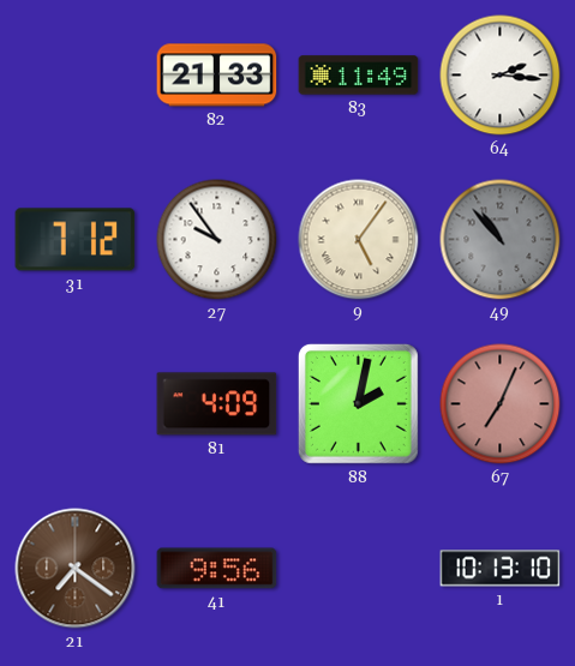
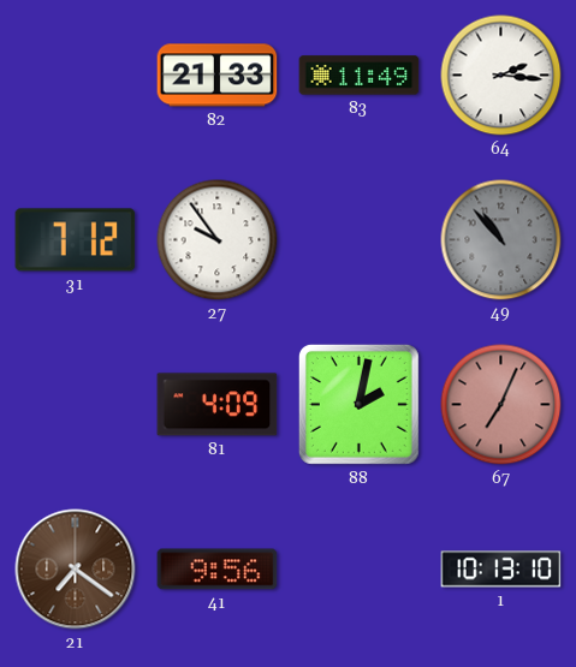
9: 5:06 -> none (359, 240)
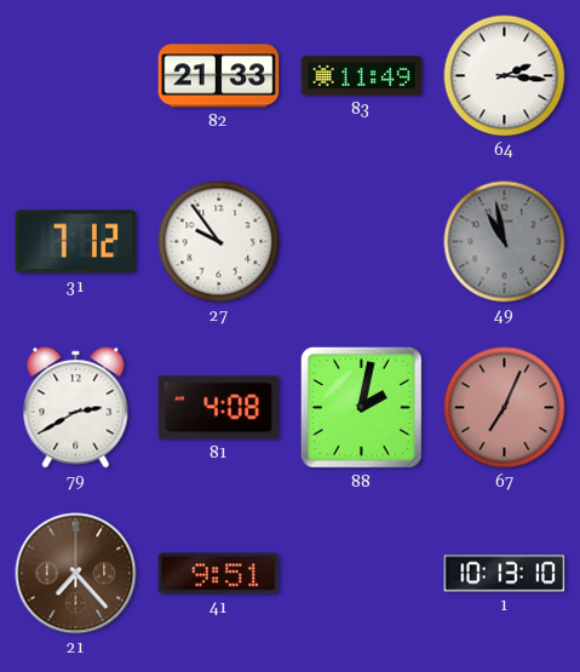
49: 10:53 -> 10:58 (505, 242)
79: none -> 2:40 (76, 408)
81: 4:09 -> 4:08 (219, 408)
21: 7:21 -> 7:23 (76, 574)
41: 9:56 -> 9:51 (219, 574)
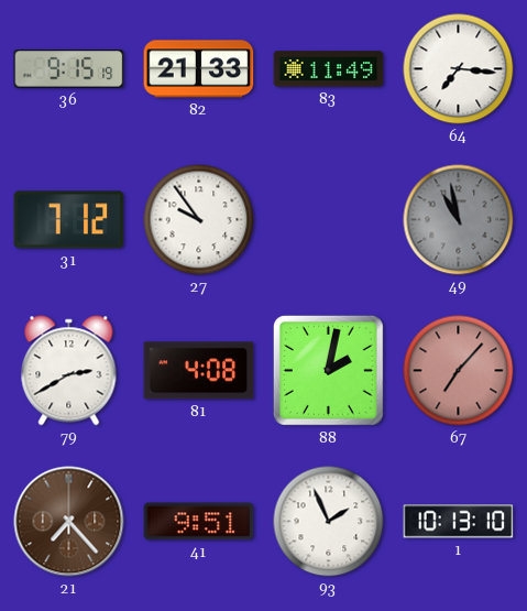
36: none -> 9:15 (69, 69)
64: 2:16 -> 7:16 (459, 69)
67: 7:04 -> 7:07 (459, 371)
93: none -> 1:56 (329, 522)
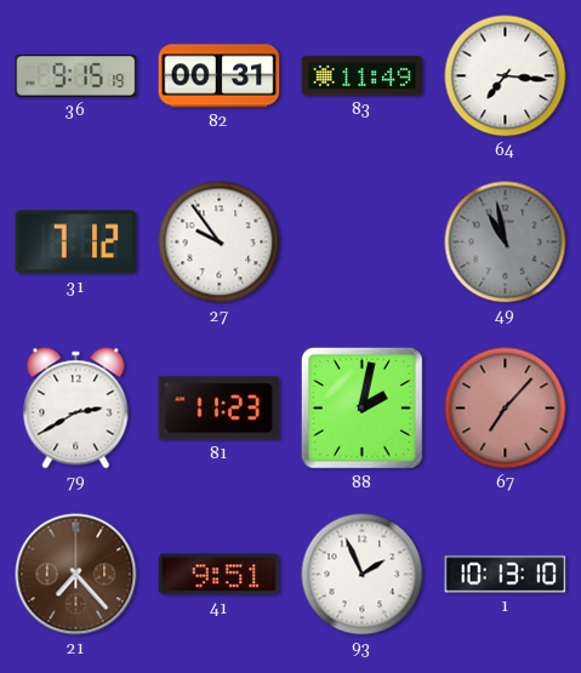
82: 21:33 -> 00:31 (220, 76)
81: 4:08 -> 11:23 (220, 409)
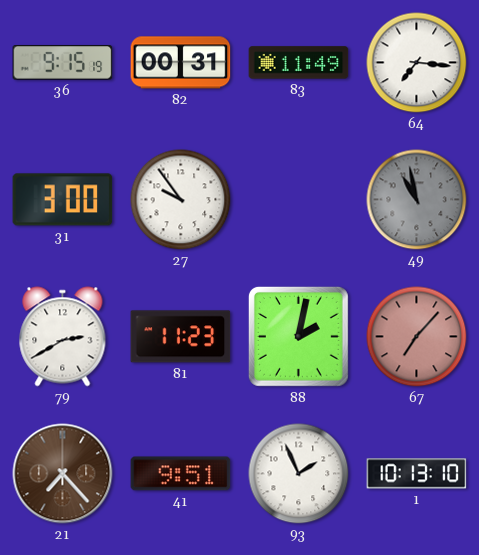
31: 7:12 -> 3:00 (63, 200)
